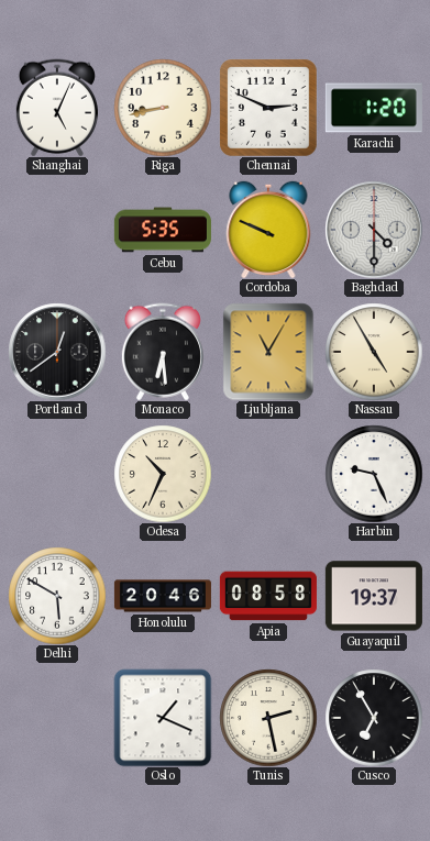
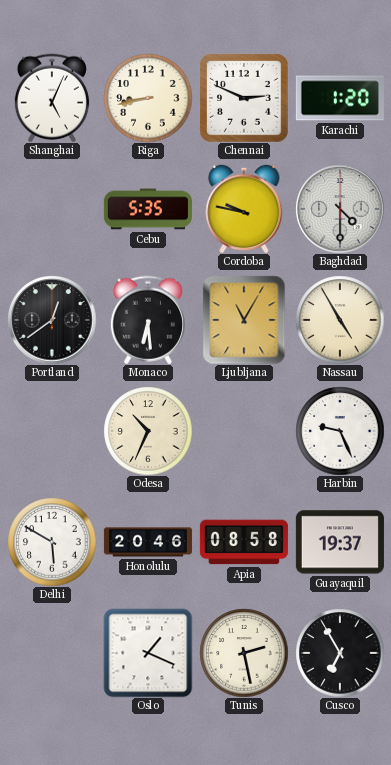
Cordoba: 9:49 -> 9:47 (244, 209)
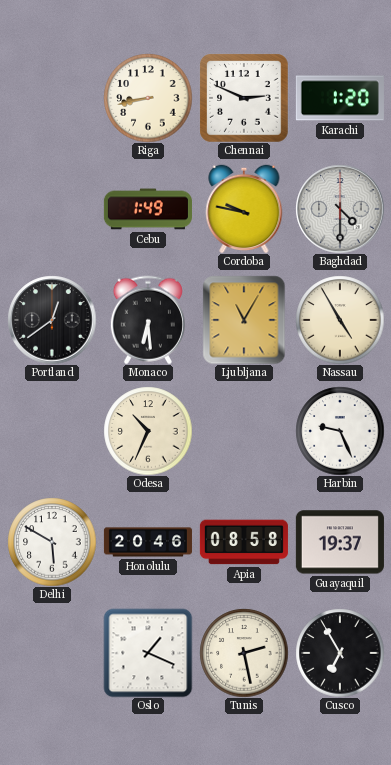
Shanghai: 5:04 -> none (52, 98)
Cebu: 5:35 -> 1:49 (148, 209)
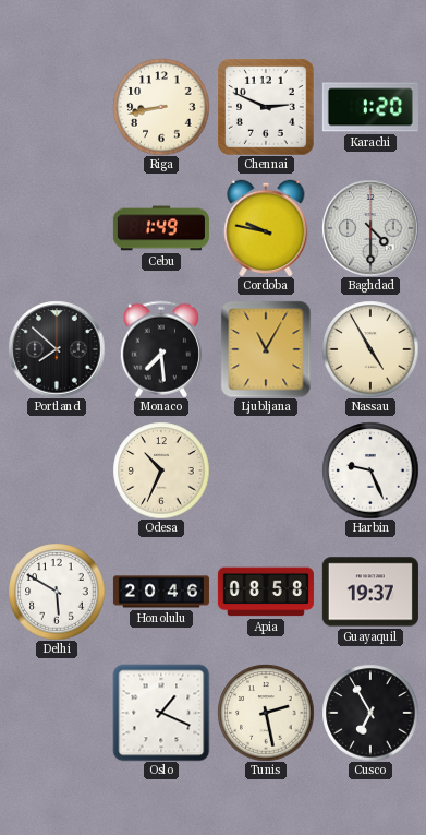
Portland: 12:39 -> 7:52 (57, 349)
Monaco: 6:29 -> 7:29 (161, 349)
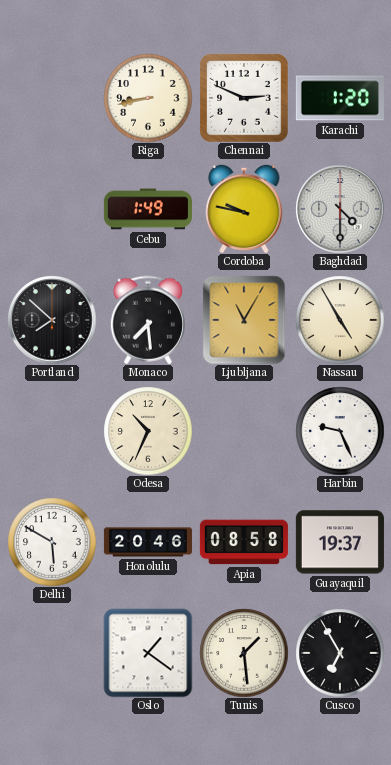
Oslo: 1:19 -> 1:21 (148, 653)
Tunis: 2:28 -> 1:29 (244, 653)
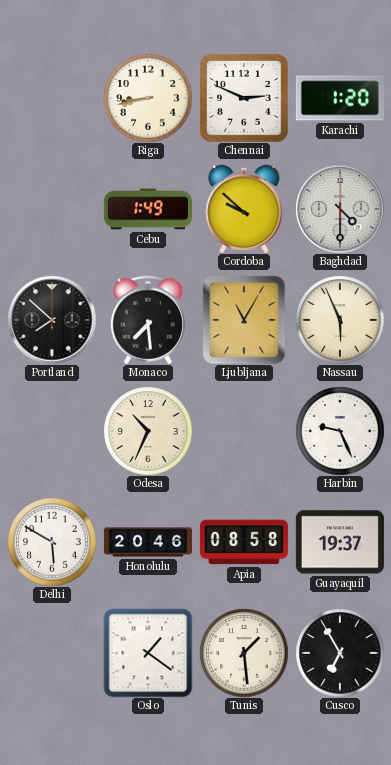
Cordoba: 9:47 -> 9:52 (244, 209)
Nassau: 4:55 -> 5:56 (340, 320)
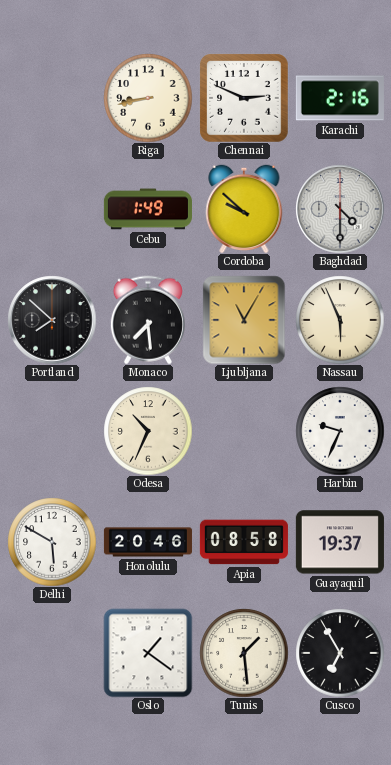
Karachi: 1:20 -> 2:16 (340, 98)
Harbin: 9:26 -> 9:34 (340, 431)
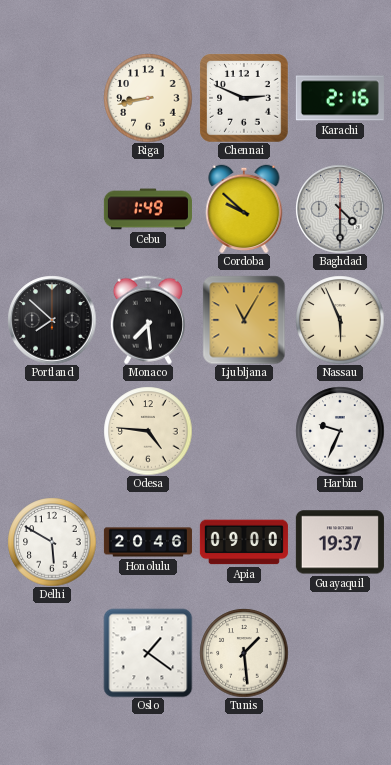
Odesa: 10:34 -> 4:46 (148, 431)
Apia: 08:58 -> 09:00 (244, 542)
Cusco: 6:55 -> none (340, 653)
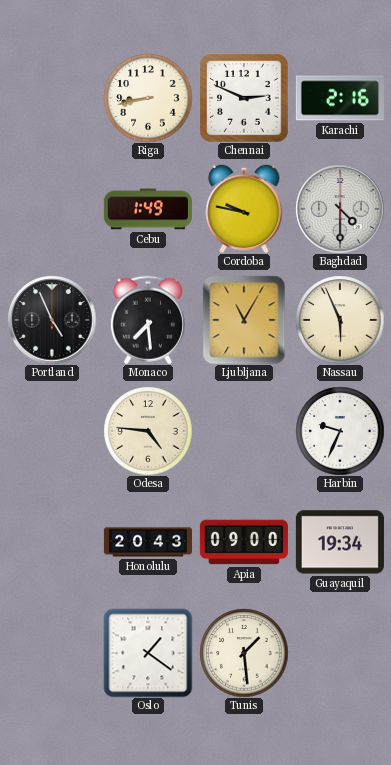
Cordoba: 9:52 -> 9:47 (244, 209)
Portland: 7:52 -> 4:56 (52, 320)
Delhi: 5:50 -> none (52, 542)
Honolulu: 20:46 -> 20:43 (148, 542)
Guayaquil: 19:37 -> 19:34 (340, 542)
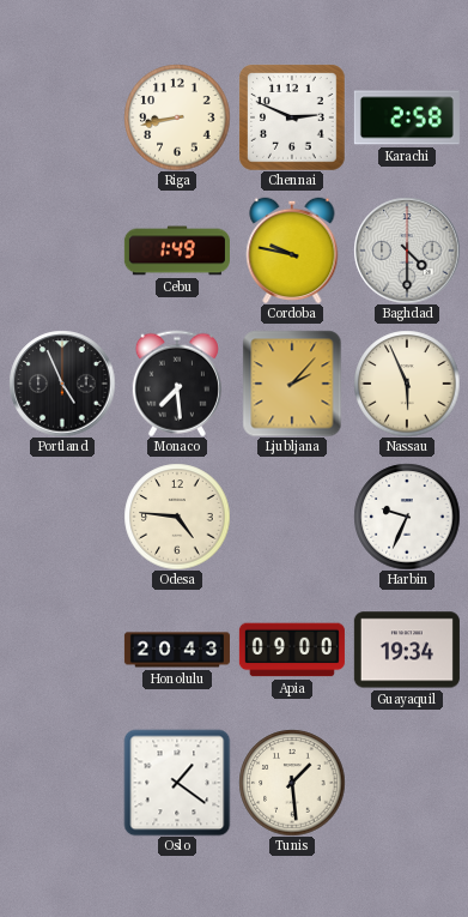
Karachi: 2:16 -> 2:58 (407, 117)
Ljubljana: 11:05 -> 2:07 (292, 384)
